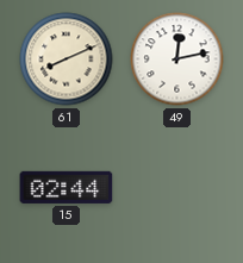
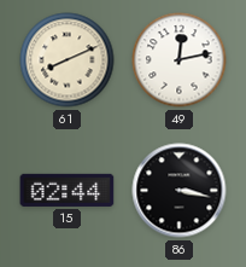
86: none -> 3:17 (180, 191)
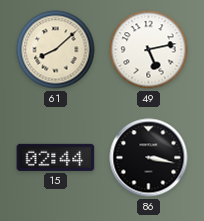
61: 8:11 -> 8:08 (56, 50)
49: 12:13 -> 5:13 (149, 50)
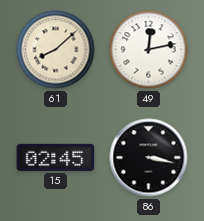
49: 5:13 -> 12:13 (149, 50)
15: 02:44 -> 02:45 (56, 157)
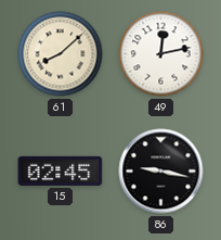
86: 3:17 -> 9:17 (161, 172)
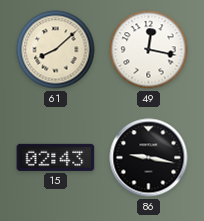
49: 12:13 -> 12:17 (149, 50)
15: 02:45 -> 02:43 (56, 157)
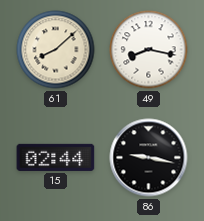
49: 12:17 -> 8:17 (149, 50)
15: 02:43 -> 02:44 (56, 157)
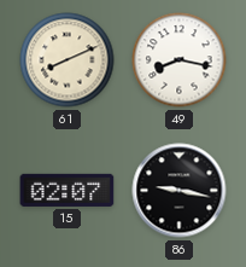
61: 8:08 -> 8:11 (68, 60)
15: 02:44 -> 02:07 (68, 190)
